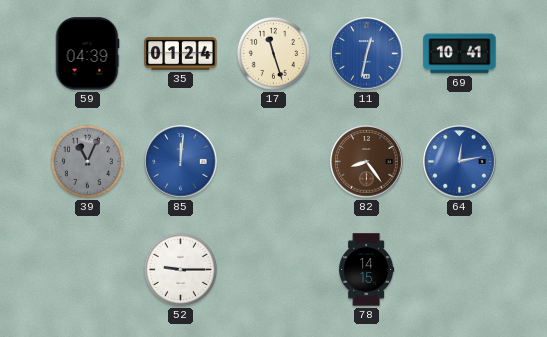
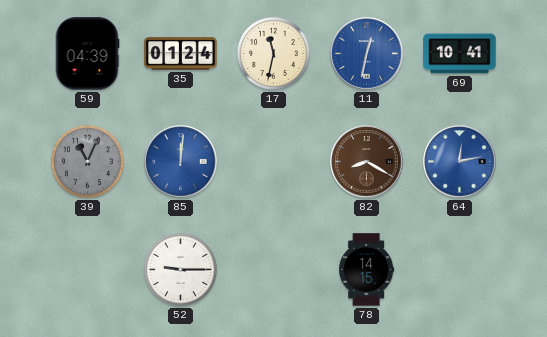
17: 11:27 -> 11:32 (273, 53)
82: 8:24 -> 8:20 (367, 162)
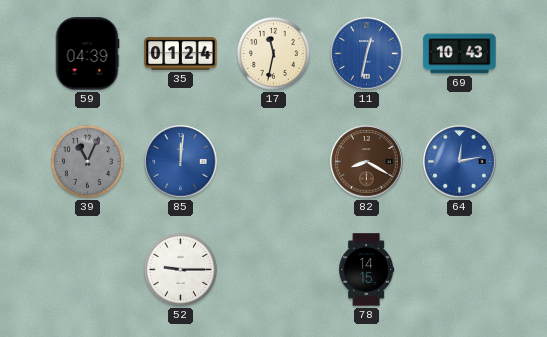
69: 10:41 -> 10:43 (460, 54)
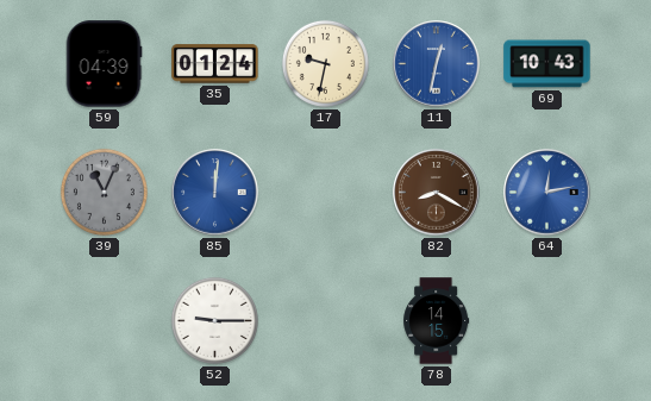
17: 11:32 -> 9:32 (325, 63)
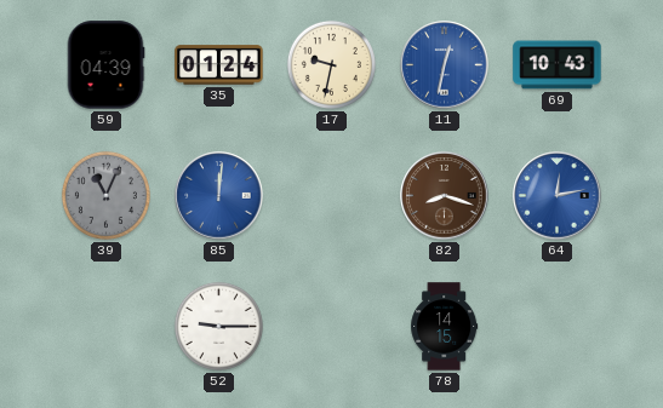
82: 8:20 -> 8:18 (445, 196)
